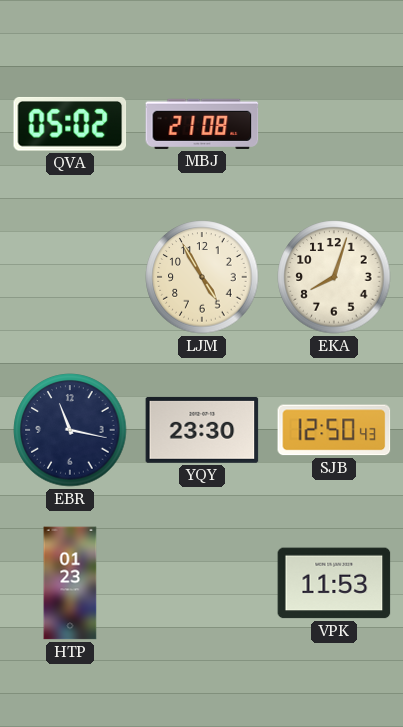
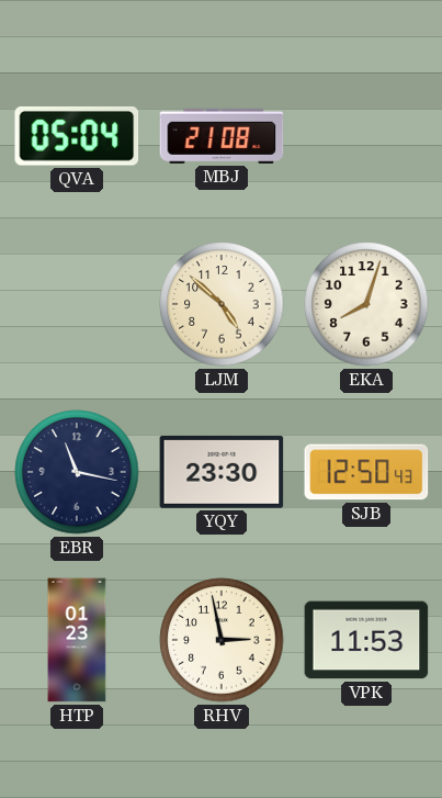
QVA: 05:02 -> 05:04 (77, 136)
LJM: 4:55 -> 4:52 (222, 304)
RHV: none -> 2:58 (222, 640)
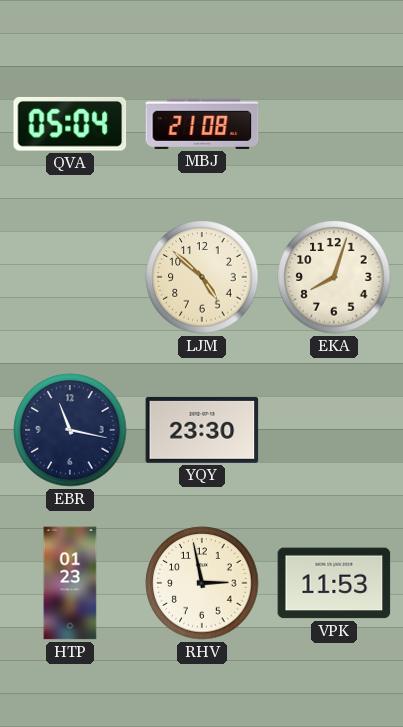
SJB: 12:50 -> none (366, 472)
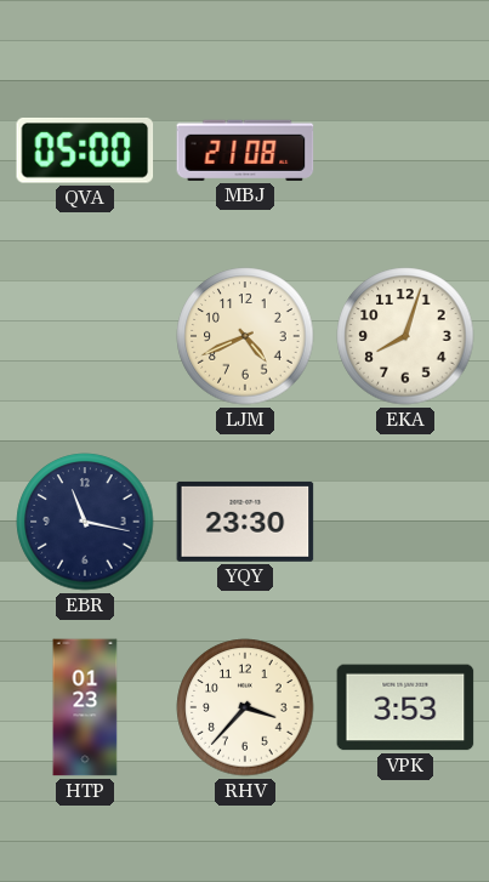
QVA: 05:04 -> 05:00 (85, 150)
LJM: 4:52 -> 4:41 (245, 336)
RHV: 2:58 -> 3:37 (245, 707)
VPK: 11:53 -> 3:53 (405, 707)
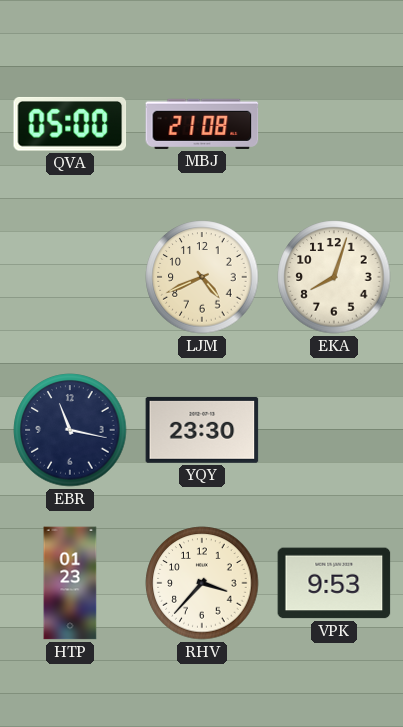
VPK: 3:53 -> 9:53 (334, 583)
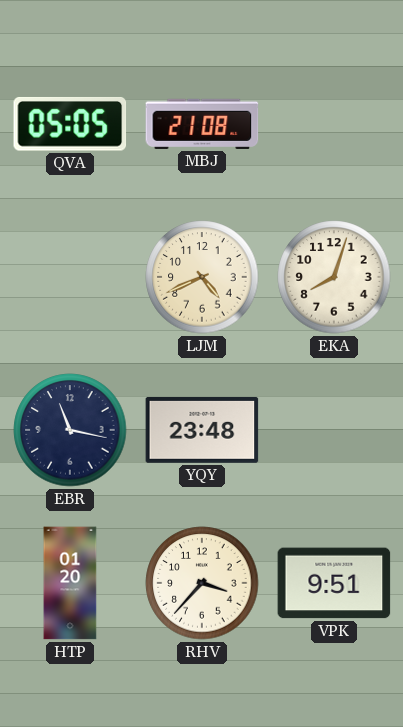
QVA: 05:00 -> 05:05 (70, 124)
YQY: 23:30 -> 23:48 (202, 430)
HTP: 01:23 -> 01:20 (70, 583)
VPK: 9:53 -> 9:51 (334, 583)
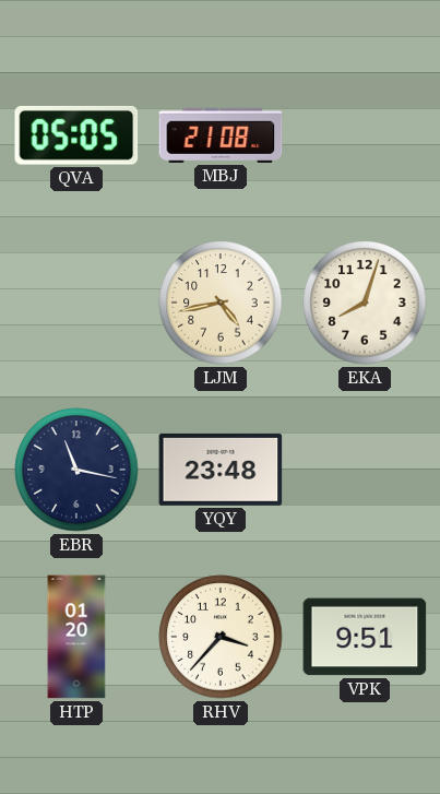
LJM: 4:41 -> 4:43 (221, 303)
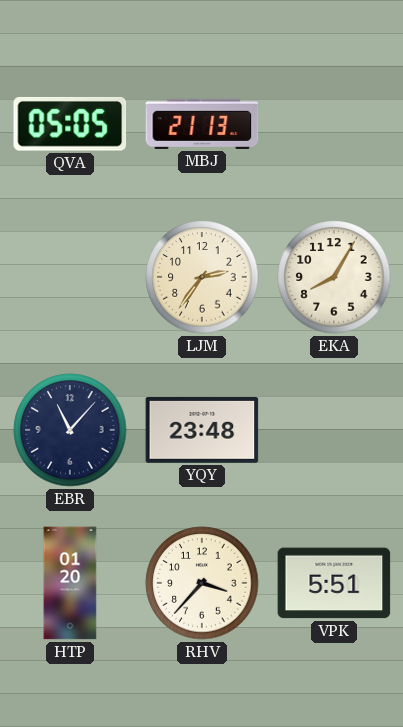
MBJ: 21:08 -> 21:13 (202, 124)
LJM: 4:43 -> 2:36 (202, 277)
EKA: 8:03 -> 8:05 (334, 277)
EBR: 11:17 -> 11:07 (70, 430)
VPK: 9:51 -> 5:51 (334, 583)
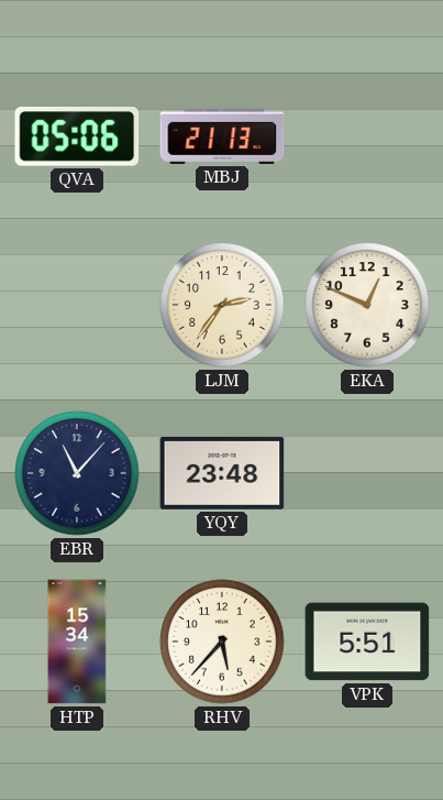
QVA: 05:05 -> 05:06 (77, 136)
EKA: 8:05 -> 12:49 (367, 305)
HTP: 01:20 -> 15:34 (77, 642)
RHV: 3:37 -> 5:37 (222, 642)
